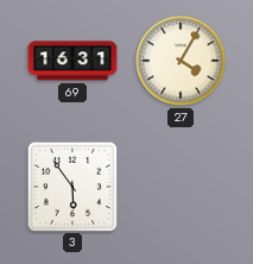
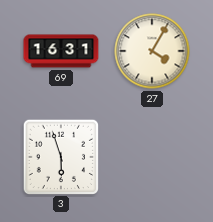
3: 5:54 -> 5:57 (60, 156)
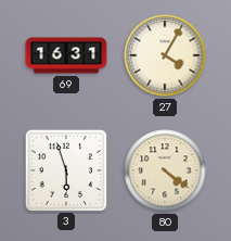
80: none -> 4:21 (165, 170)
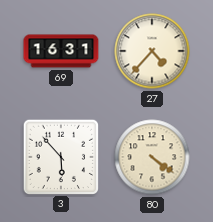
27: 4:05 -> 4:37 (152, 51)
3: 5:57 -> 5:53 (60, 156)
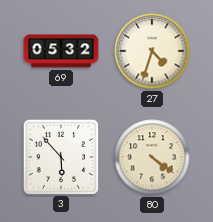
69: 16:31 -> 05:32 (61, 51)
27: 4:37 -> 4:33 (152, 51)
